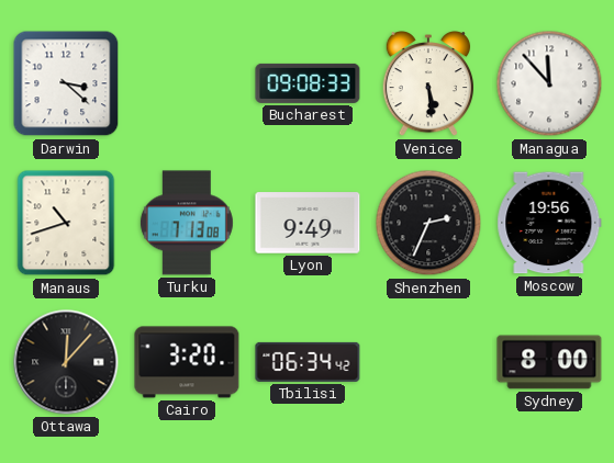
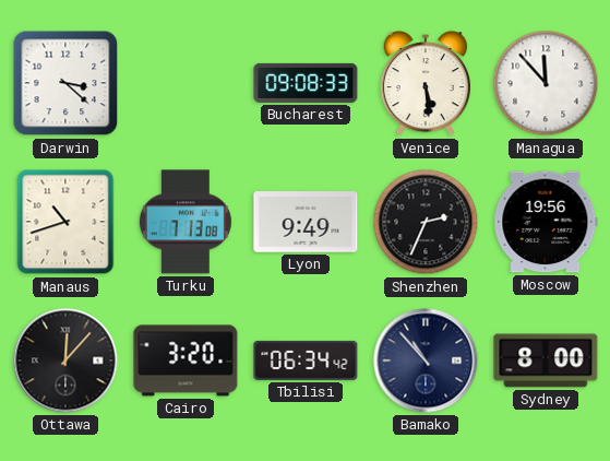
Bamako: none -> 10:53 (426, 360)
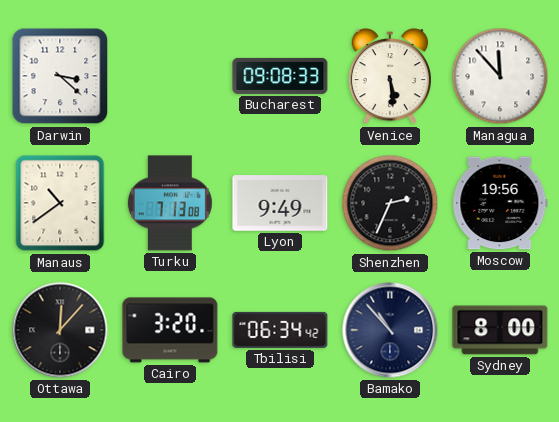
Manaus: 10:42 -> 10:39 (60, 203)
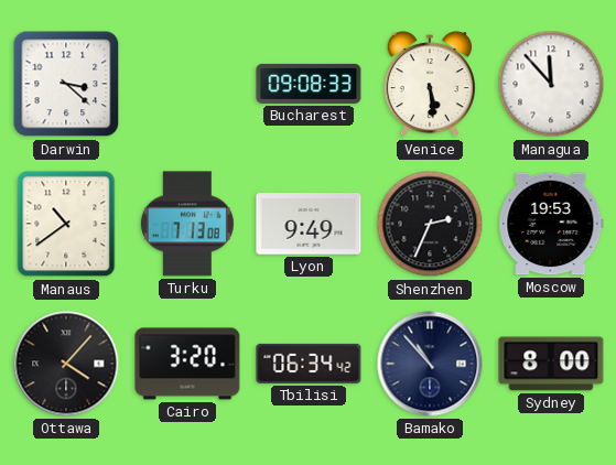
Moscow: 19:56 -> 19:53 (551, 224)
Ottawa: 12:07 -> 4:07 (66, 364)
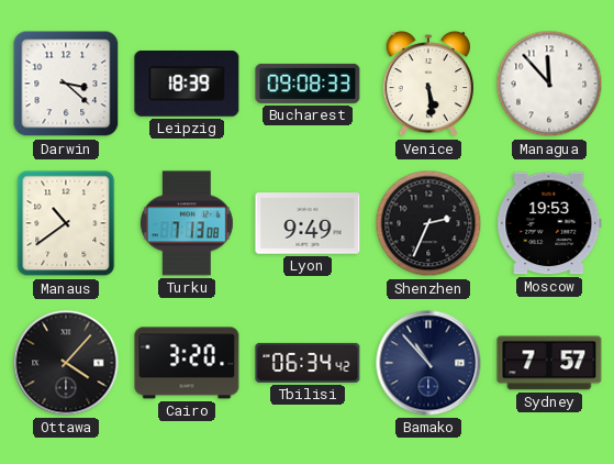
Leipzig: none -> 18:39 (187, 84)
Sydney: 8:00 -> 7:57 (549, 363)
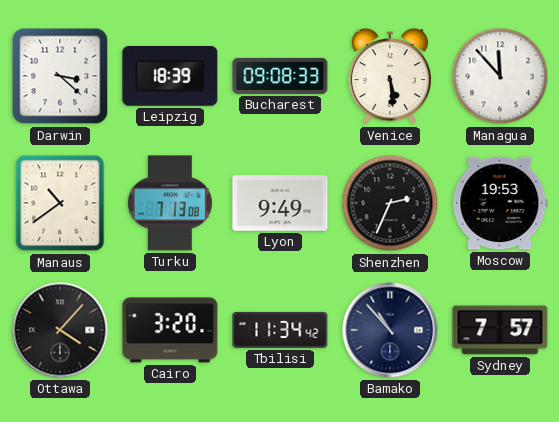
Tbilisi: 06:34 -> 11:34 (280, 330)
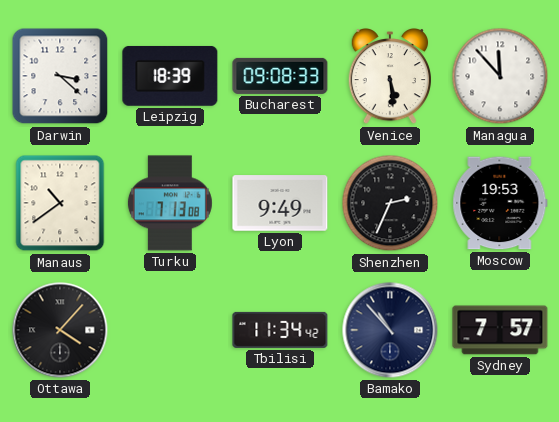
Cairo: 3:20 -> none (170, 330)
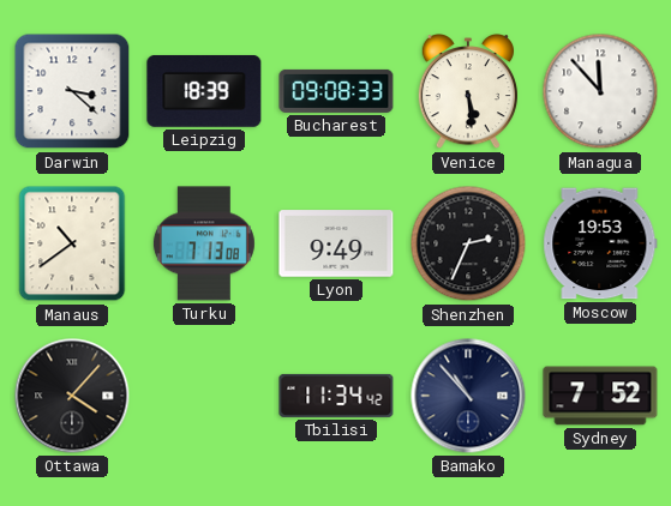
Sydney: 7:57 -> 7:52 (600, 396)
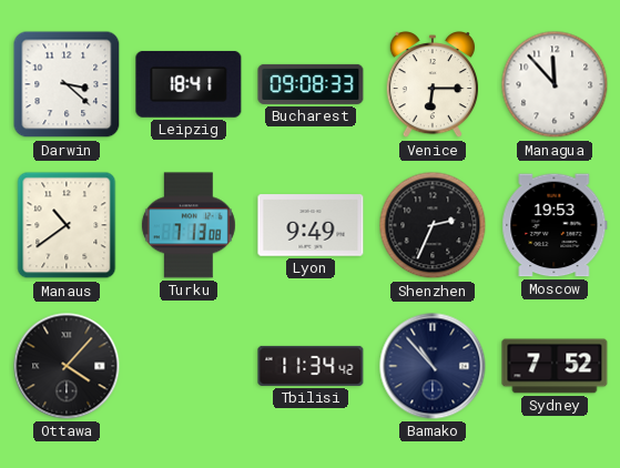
Leipzig: 18:39 -> 18:41 (189, 84)
Venice: 5:29 -> 6:15 (431, 85)
